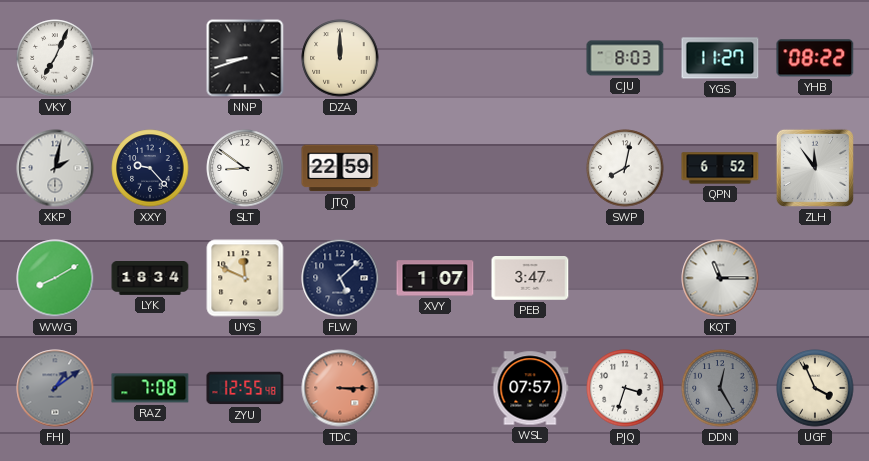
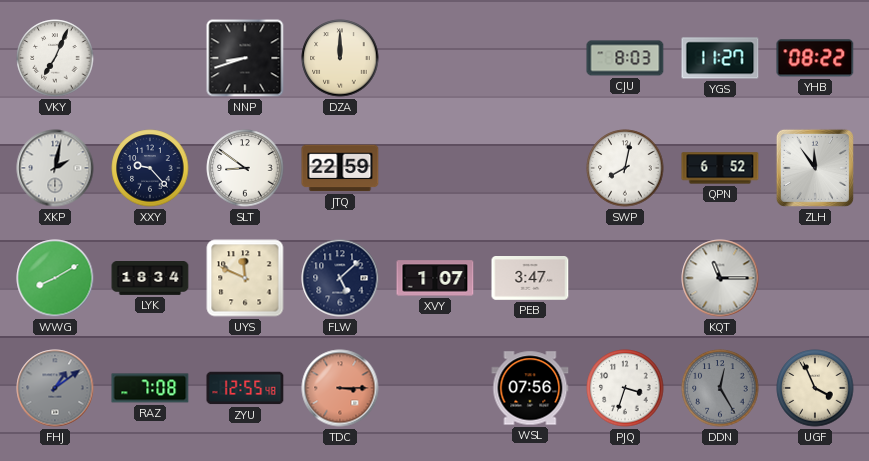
WSL: 07:57 -> 07:56 (530, 388)
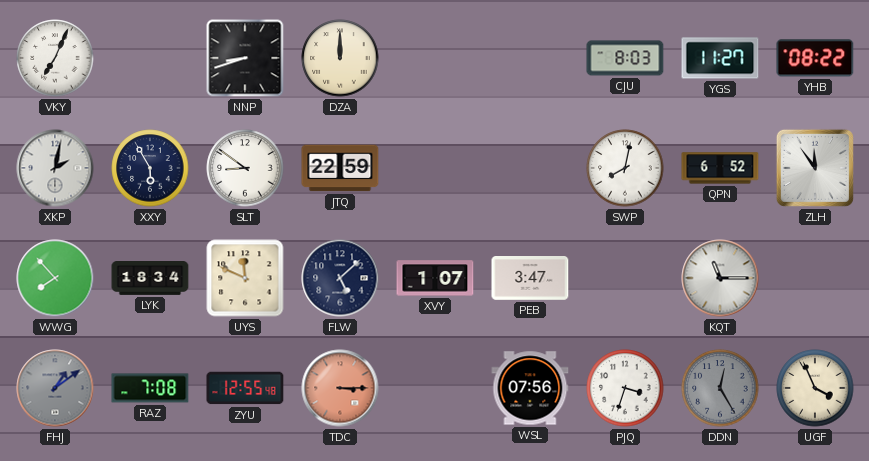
XXY: 9:23 -> 5:55 (150, 168)
WWG: 8:10 -> 7:53 (55, 278)
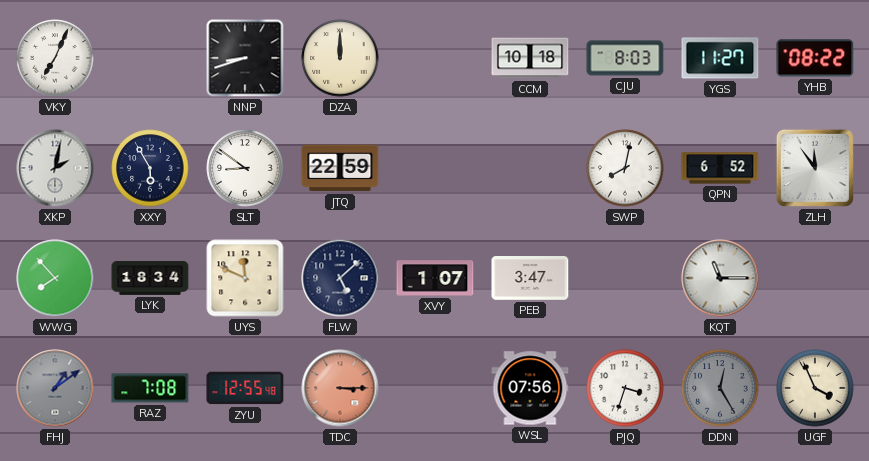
CCM: none -> 10:18 (530, 58)
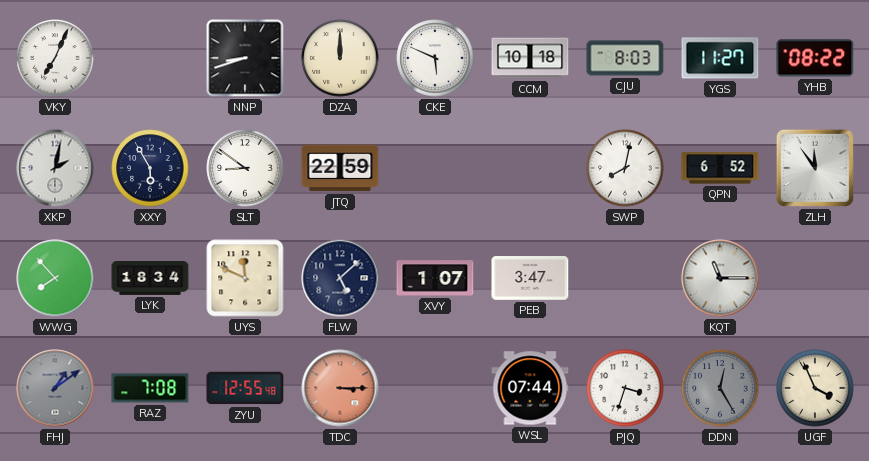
CKE: none -> 5:49 (435, 58)
WSL: 07:56 -> 07:44 (530, 388)
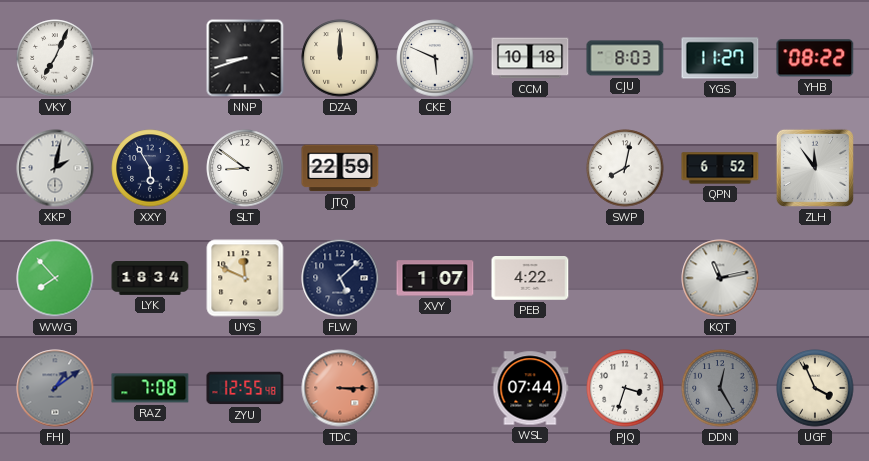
PEB: 3:47 -> 4:22 (530, 278)
KQT: 11:15 -> 11:13 (720, 278)
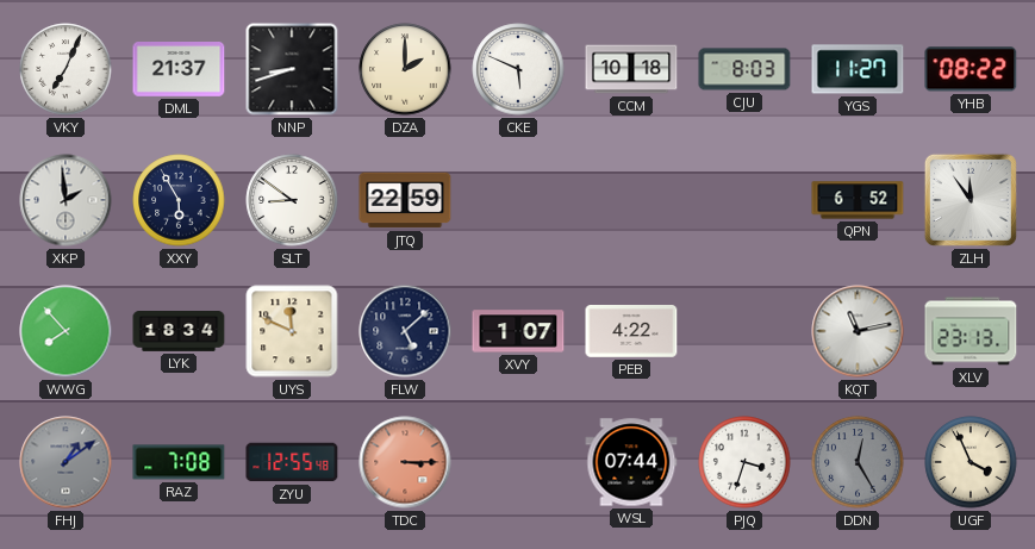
DML: none -> 21:37 (179, 70)
DZA: 12:00 -> 2:00 (405, 69)
XKP: 2:02 -> 1:59 (66, 200)
SWP: 8:02 -> none (625, 168)
XLV: none -> 23:13 (971, 331)
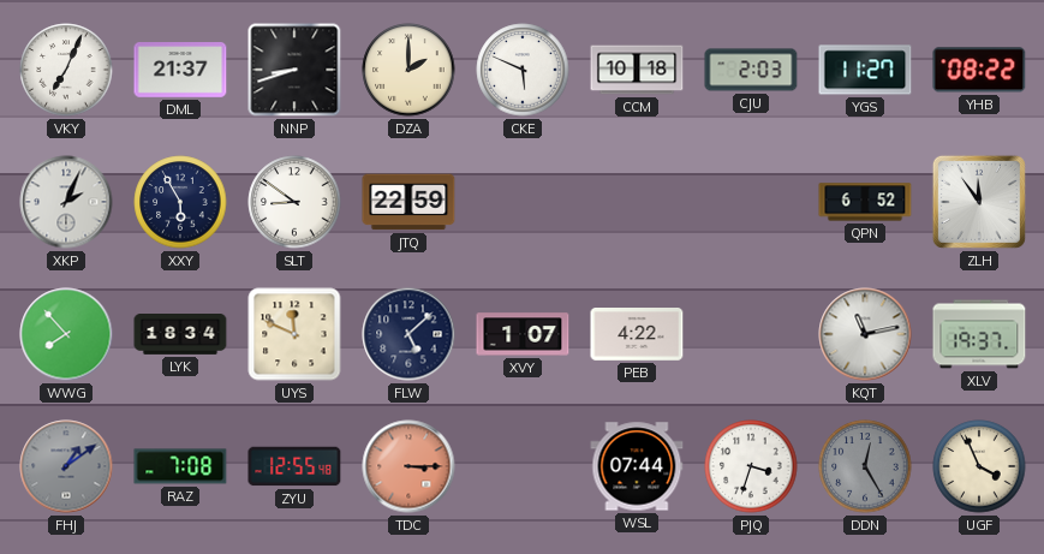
CJU: 8:03 -> 2:03 (751, 70)
XKP: 1:59 -> 2:04 (66, 202)
XLV: 23:13 -> 19:37 (979, 334)
